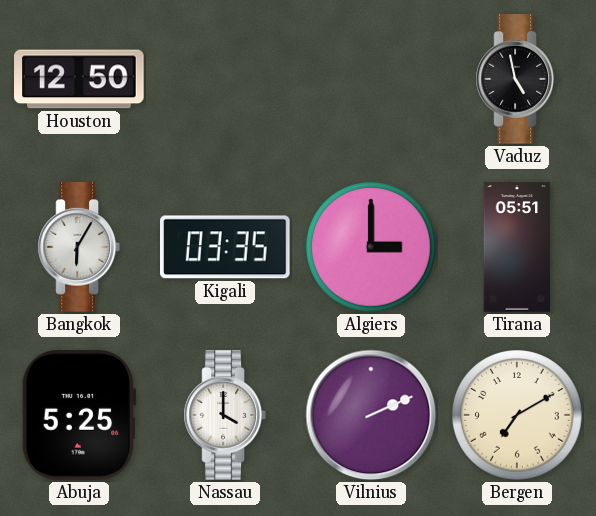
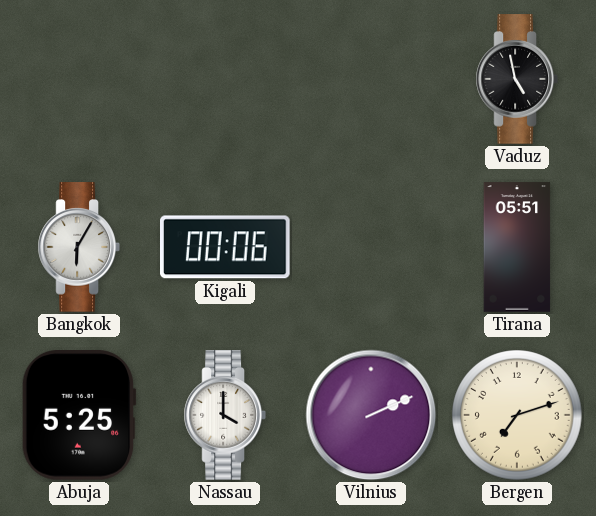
Houston: 12:50 -> none (79, 79)
Kigali: 03:35 -> 00:06 (226, 247)
Algiers: 3:00 -> none (372, 248)
Bergen: 7:10 -> 7:12 (518, 416)
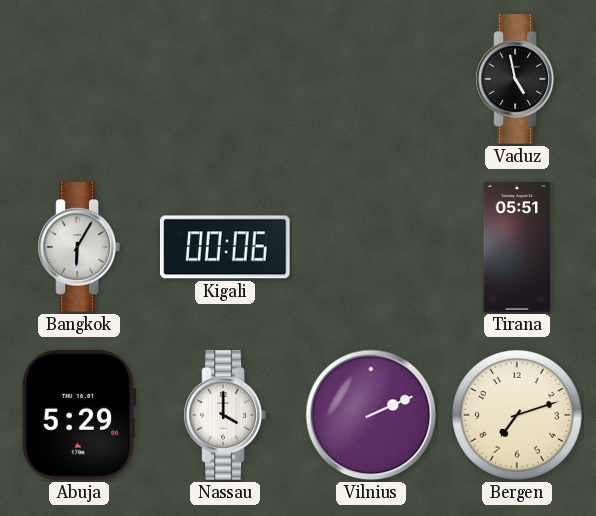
Abuja: 5:25 -> 5:29 (79, 416)
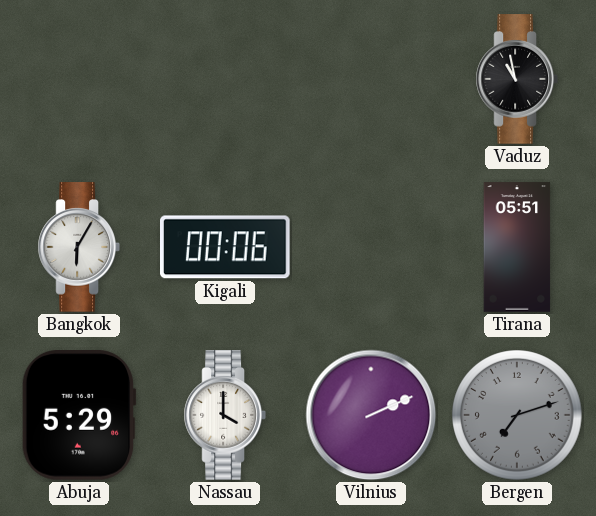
Vaduz: 4:58 -> 10:58 (517, 79)
Bergen dial: cream -> grey (518, 416)
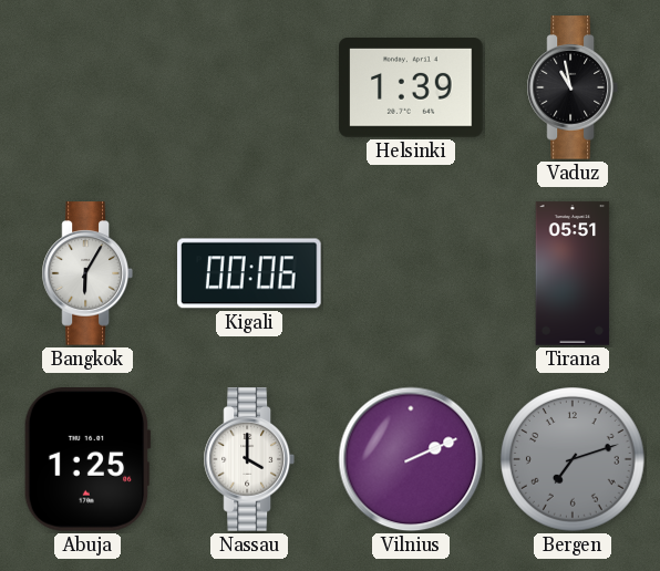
Helsinki: none -> 1:39 (411, 89)
Abuja: 5:29 -> 1:25 (87, 460)
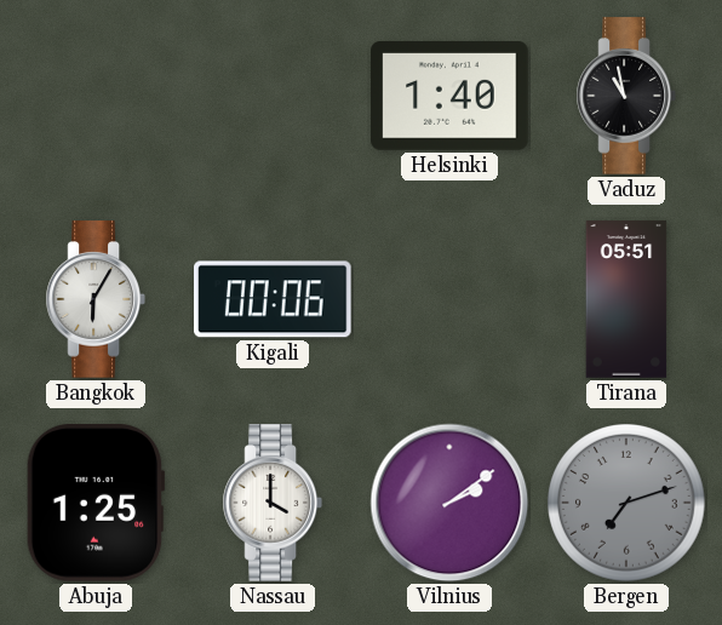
Helsinki: 1:39 -> 1:40 (449, 97)
Vilnius: 2:11 -> 2:09 (449, 503)
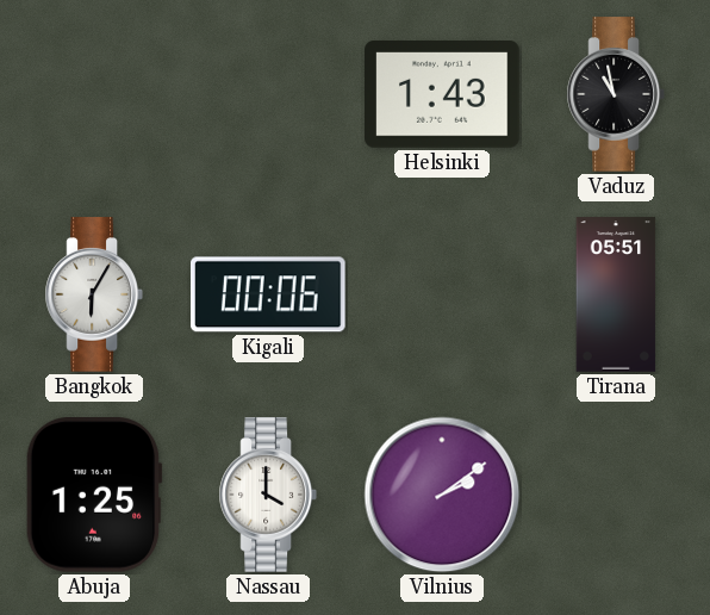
Helsinki: 1:40 -> 1:43 (442, 95)
Bergen: 7:12 -> none (628, 504)
